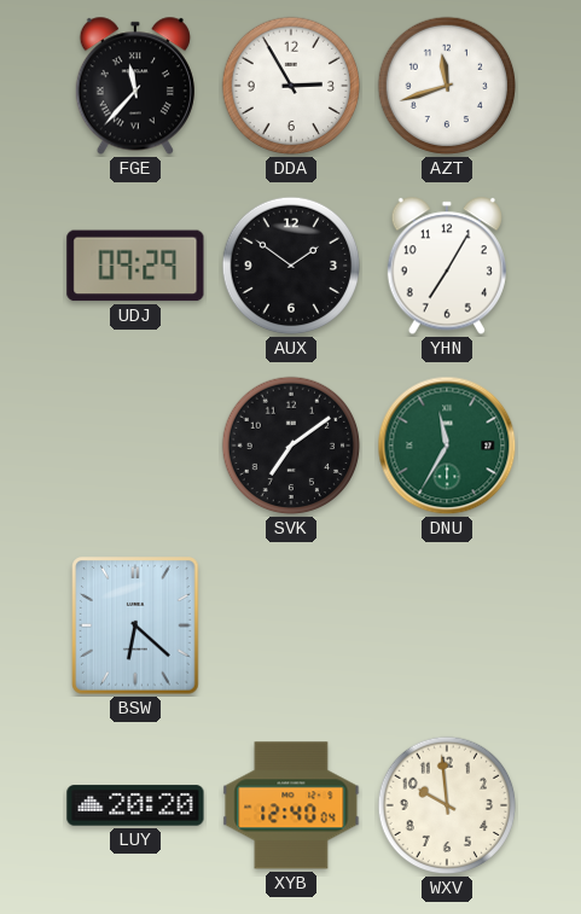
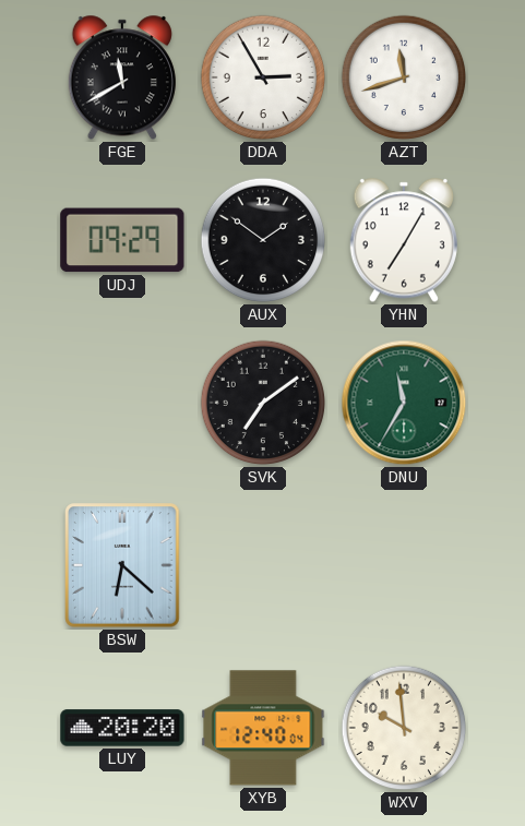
FGE: 11:37 -> 11:40 (122, 77)
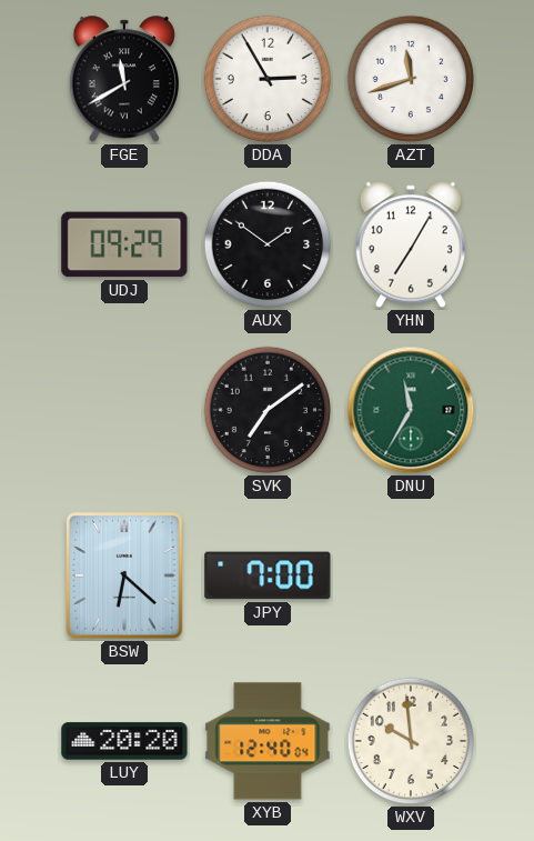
JPY: none -> 7:00 (268, 575)
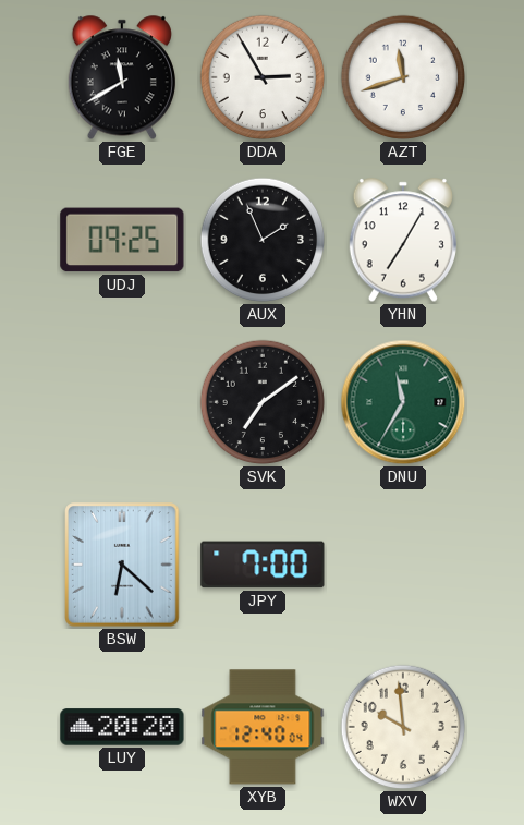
UDJ: 09:29 -> 09:25 (122, 240)
AUX: 1:51 -> 1:56 (263, 240)
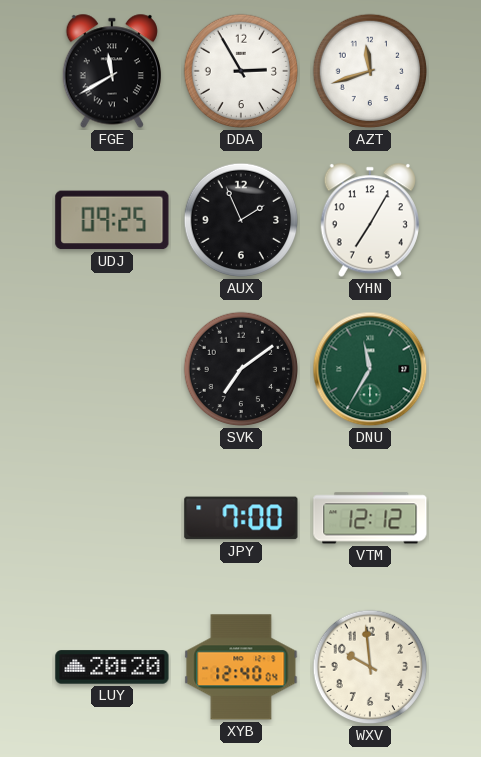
BSW: 6:22 -> none (122, 565)
VTM: none -> 12:12 (370, 518)
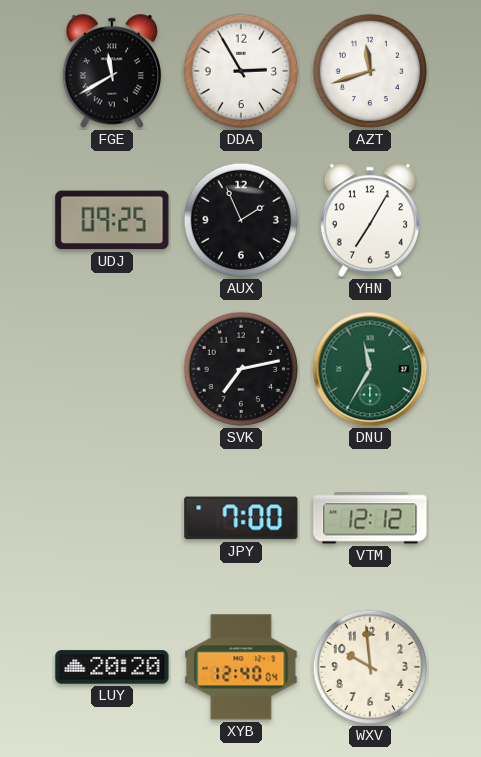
SVK: 7:09 -> 7:13 (241, 369)
